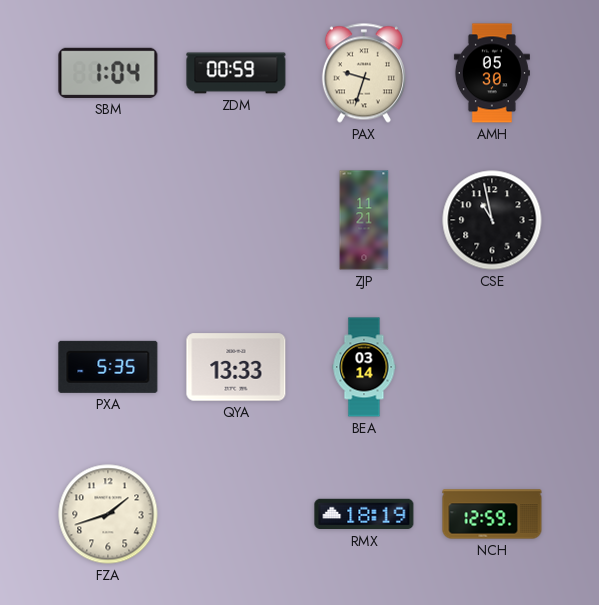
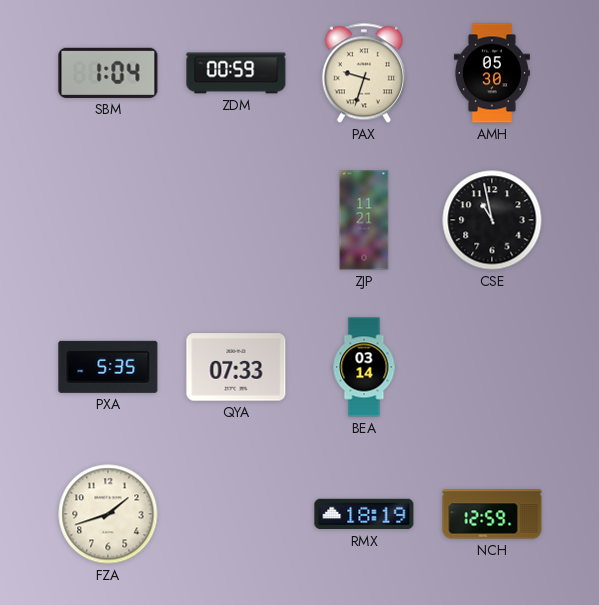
QYA: 13:33 -> 07:33 (236, 367)
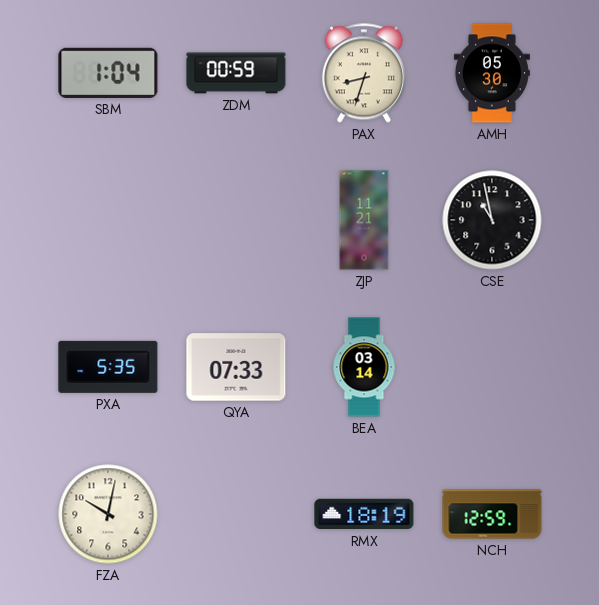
PAX: 9:33 -> 8:33 (364, 73)
FZA: 1:42 -> 10:02 (108, 514)
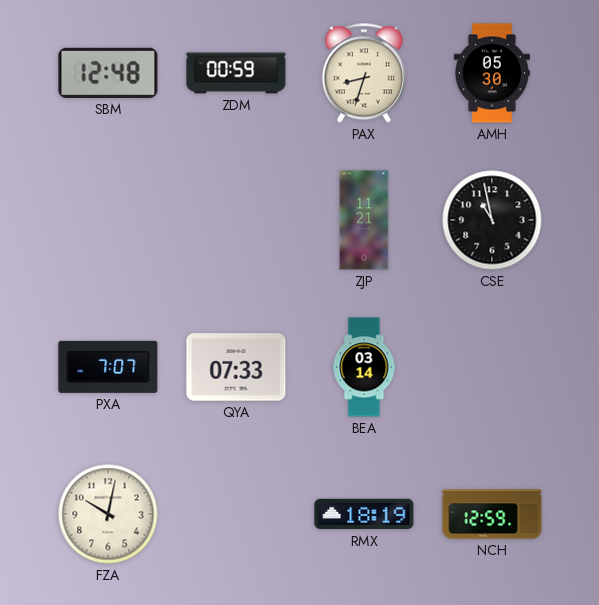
SBM: 1:04 -> 12:48 (108, 73)
PXA: 5:35 -> 7:07 (108, 367)
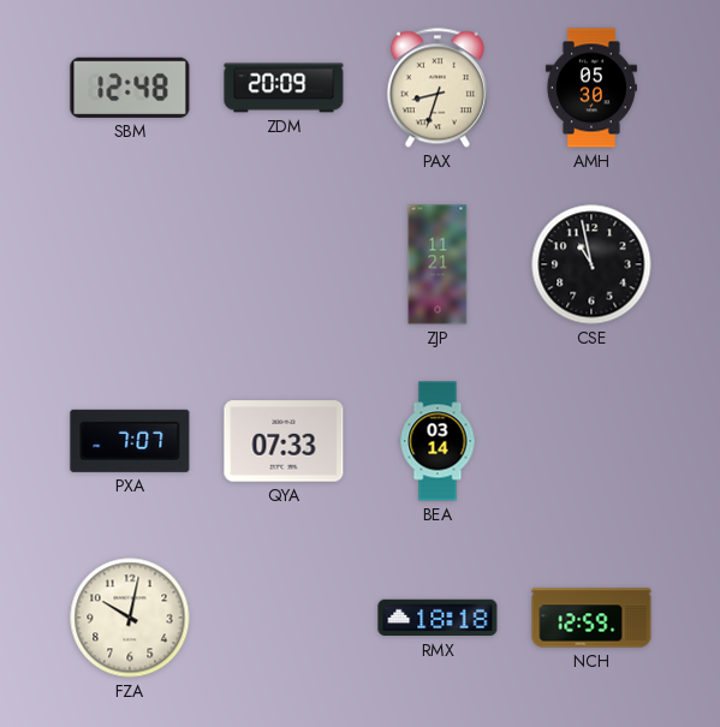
ZDM: 00:59 -> 20:09 (284, 88)
RMX: 18:19 -> 18:18 (438, 618)
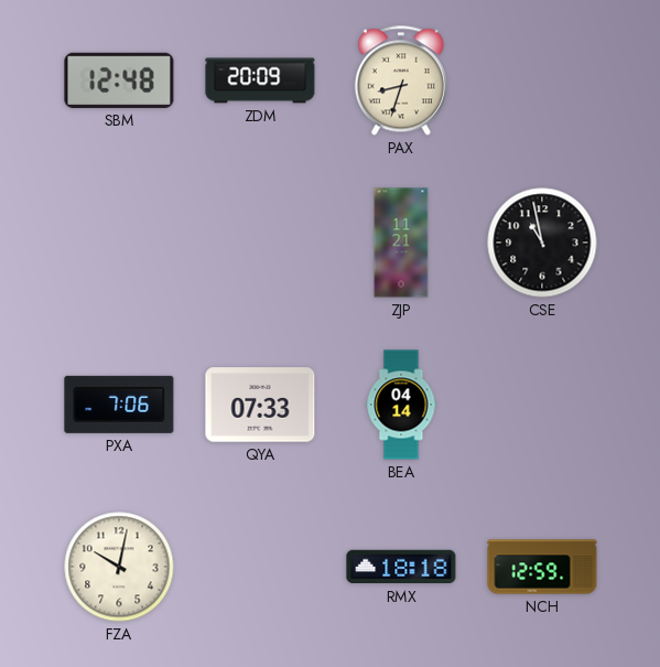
AMH: 05:30 -> none (591, 88)
PXA: 7:07 -> 7:06 (119, 405)
BEA: 03:14 -> 04:14 (401, 405)
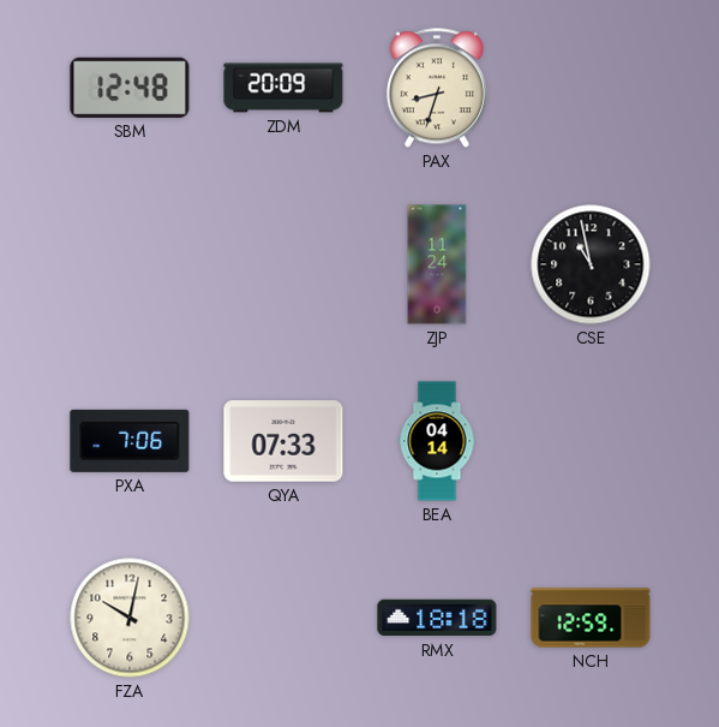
ZJP: 11:21 -> 11:24 (437, 264)
